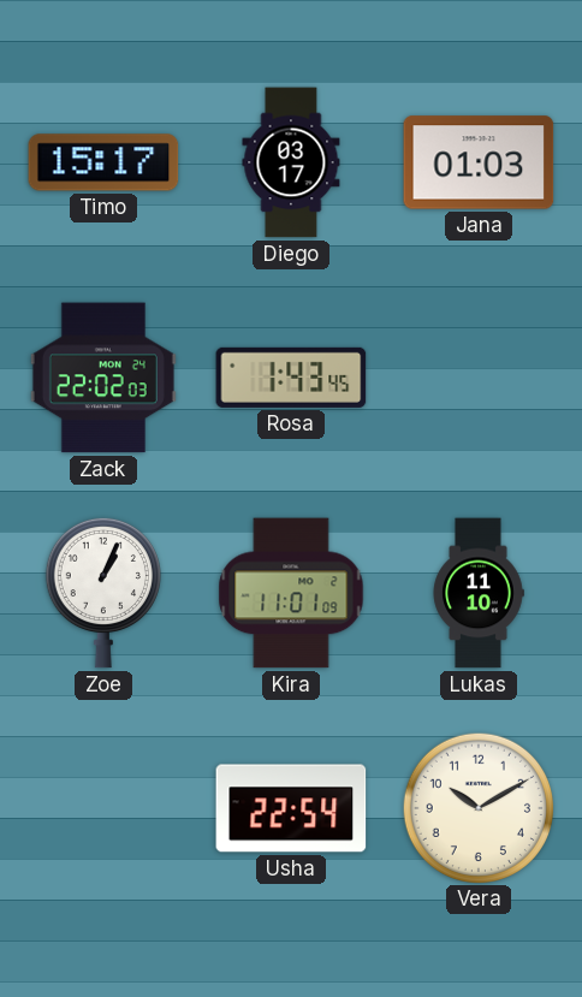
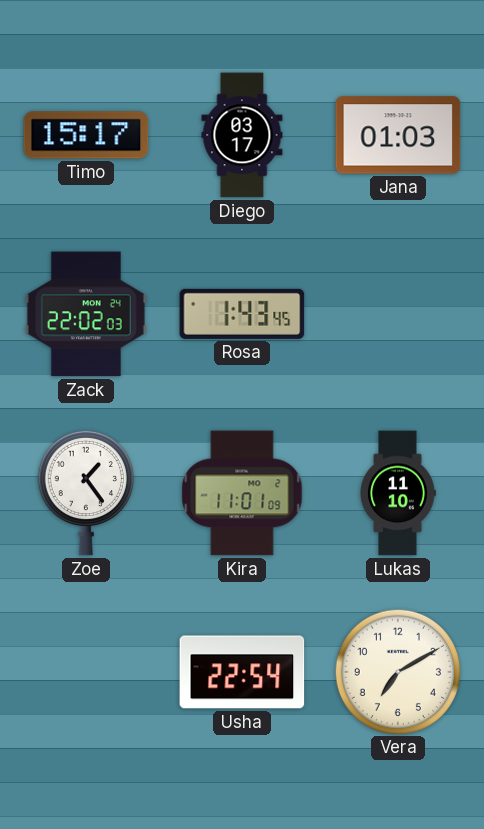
Zoe: 1:04 -> 1:24 (86, 493)
Vera: 10:10 -> 7:10 (397, 671)
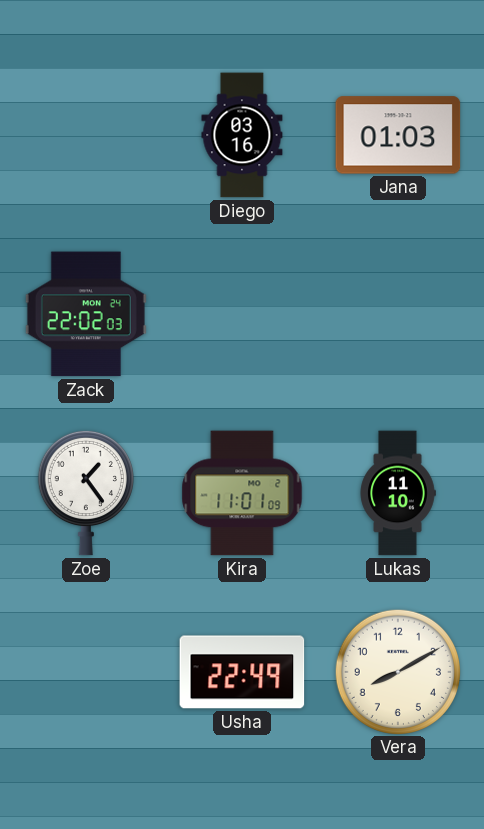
Timo: 15:17 -> none (86, 135)
Diego: 03:17 -> 03:16 (242, 135)
Rosa: 1:43 -> none (242, 314)
Usha: 22:54 -> 22:49 (242, 672)
Vera: 7:10 -> 8:10 (397, 671)
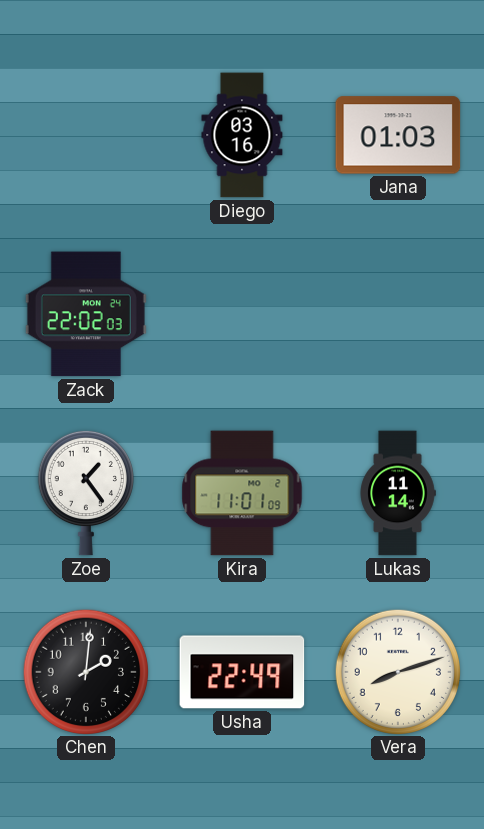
Lukas: 11:10 -> 11:14 (398, 493)
Chen: none -> 2:01 (85, 671)
Vera: 8:10 -> 8:12 (397, 671)
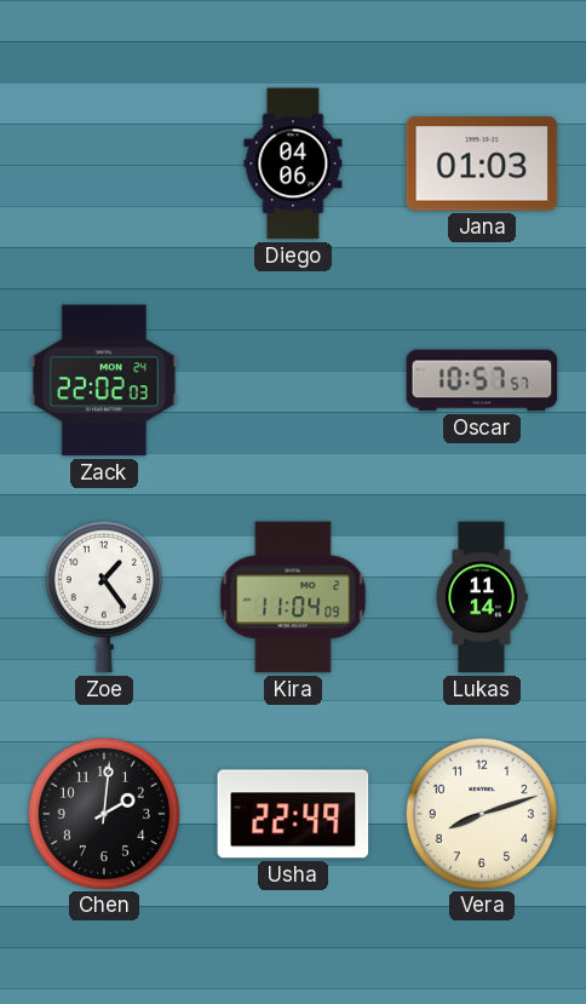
Diego: 03:16 -> 04:06 (293, 163)
Oscar: none -> 10:57 (482, 380)
Kira: 11:01 -> 11:04 (293, 597)
